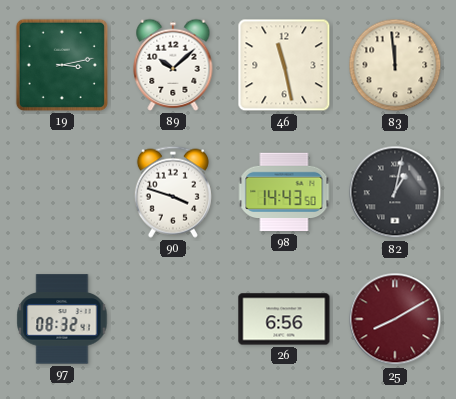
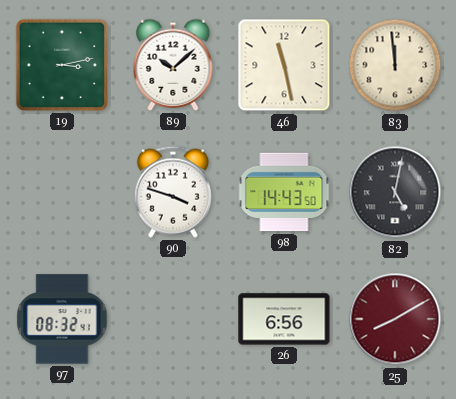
82: 1:02 -> 5:02 (395, 192)
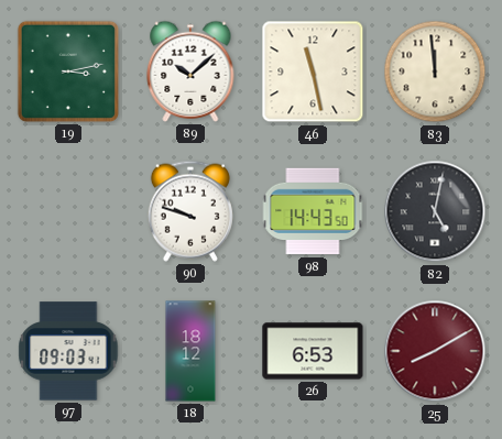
90: 3:48 -> 9:48 (190, 211)
97: 08:32 -> 09:03 (68, 351)
18: none -> 18:12 (190, 351)
26: 6:56 -> 6:53 (313, 351)
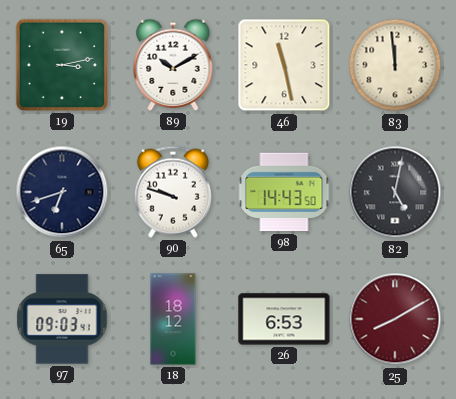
89: 10:08 -> 10:10 (173, 65)
65: none -> 6:42 (62, 192)
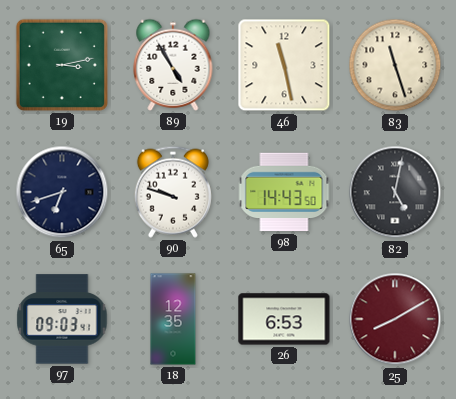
89: 10:10 -> 4:55 (173, 65)
83: 11:59 -> 11:27 (395, 65)
18: 18:12 -> 12:35 (173, 319)
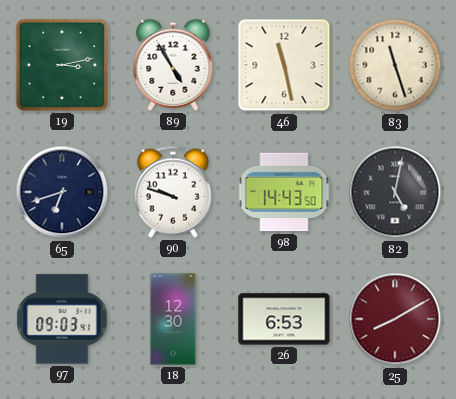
18: 12:35 -> 12:30 (173, 319)
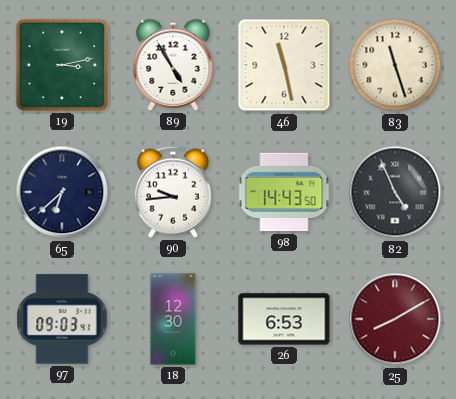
65: 6:42 -> 6:38 (62, 192)
90: 9:48 -> 9:44 (173, 192)
82: 5:02 -> 4:56 (395, 192)
